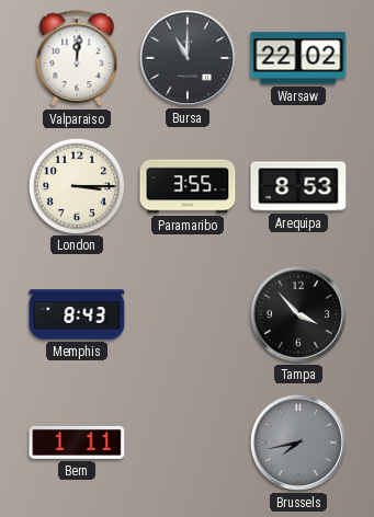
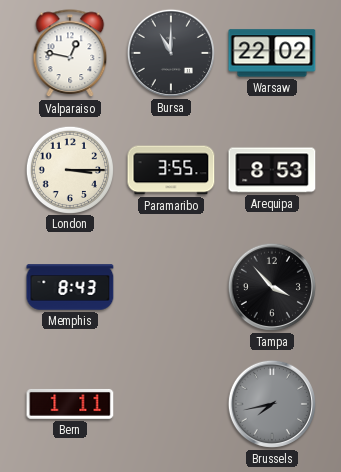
Valparaiso: 12:01 -> 12:47 (70, 54)
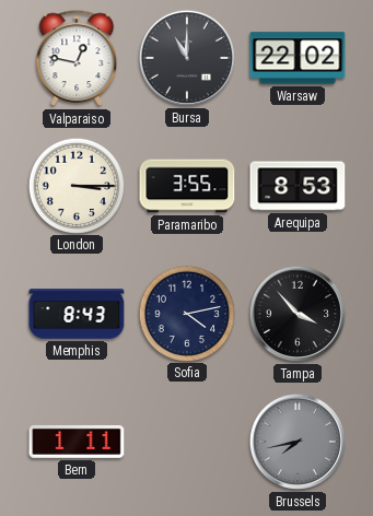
Sofia: none -> 4:13 (186, 313)
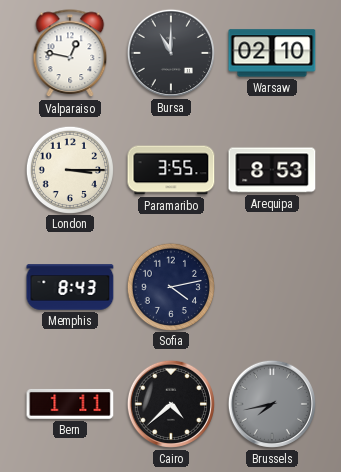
Warsaw: 22:02 -> 02:10 (272, 53)
Tampa: 3:53 -> none (298, 314)
Cairo: none -> 4:38 (171, 404)
